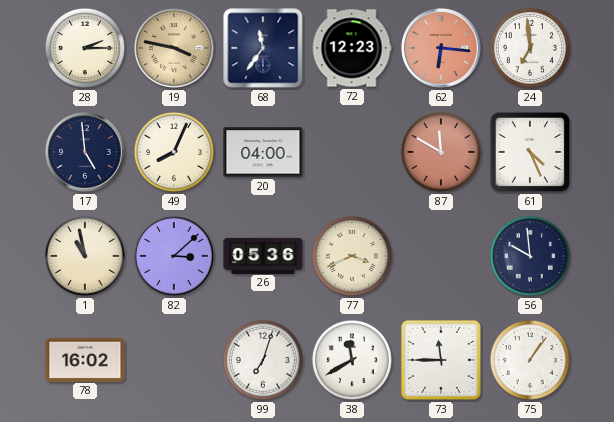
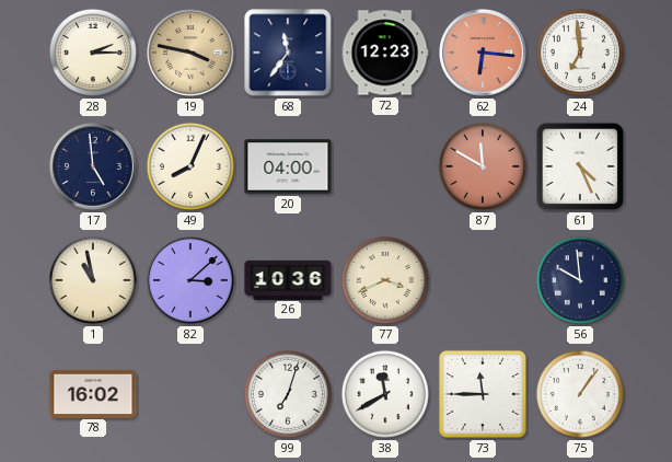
26: 05:36 -> 10:36 (288, 279)
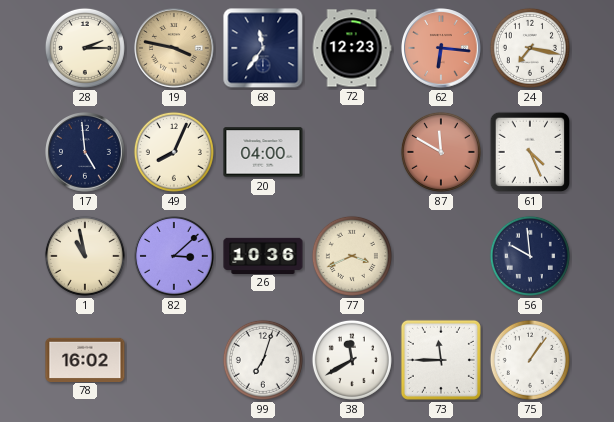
24: 6:59 -> 7:17 (530, 48)
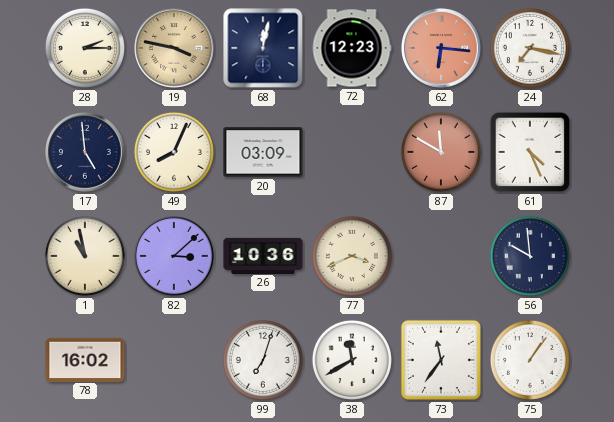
68: 11:36 -> 12:02 (263, 48)
20: 04:00 -> 03:09 (263, 152)
73: 11:45 -> 11:36 (441, 360)
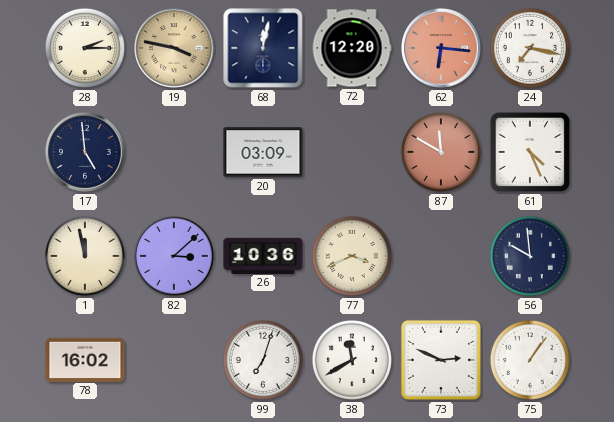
72: 12:23 -> 12:20 (352, 48)
49: 8:04 -> none (174, 152)
1: 10:58 -> 11:58 (85, 256)
73: 11:36 -> 2:49 (441, 360)
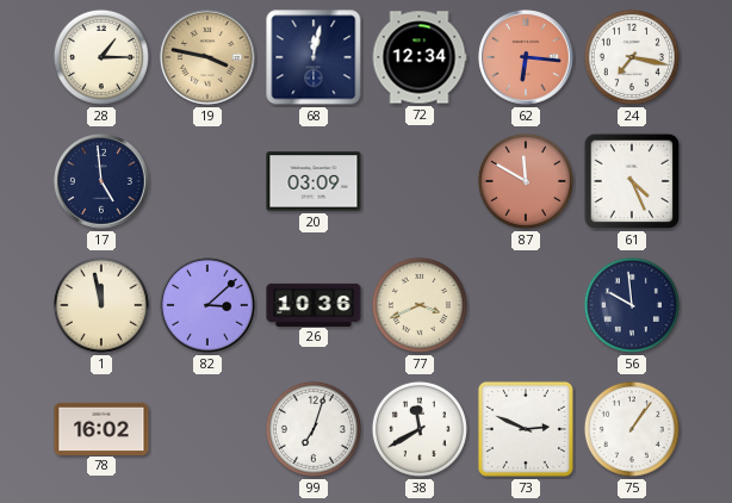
28: 2:15 -> 1:15 (101, 57)
72: 12:20 -> 12:34 (420, 57)
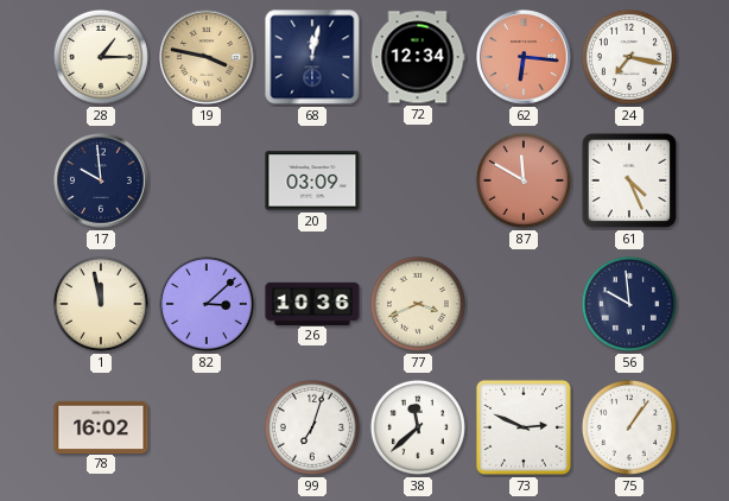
17: 4:59 -> 9:59 (101, 180)
38: 11:40 -> 11:38 (418, 427)
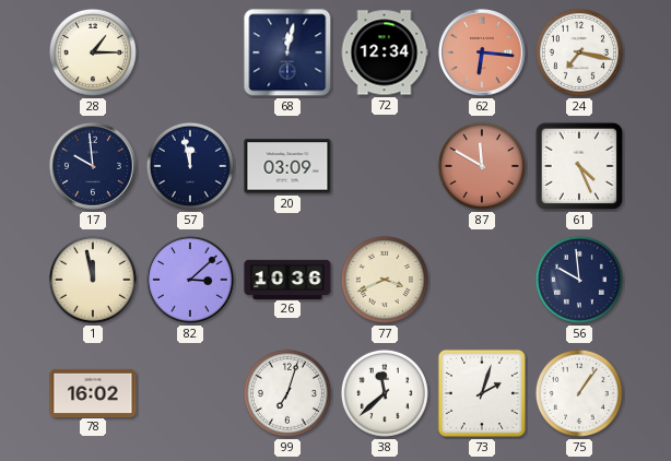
19: 3:47 -> none (207, 57)
57: none -> 11:58 (190, 166)
73: 2:49 -> 2:03 (482, 393)
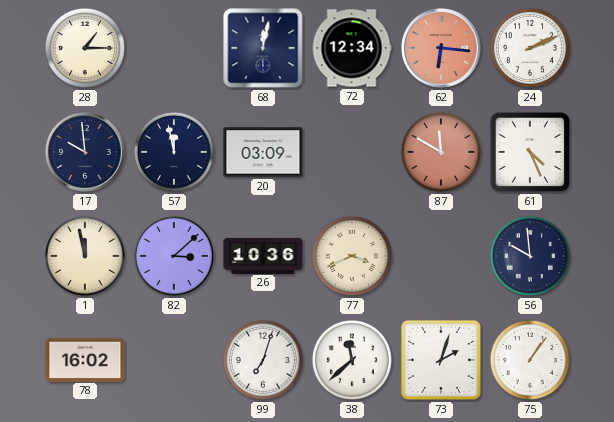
24: 7:17 -> 2:11 (530, 48)
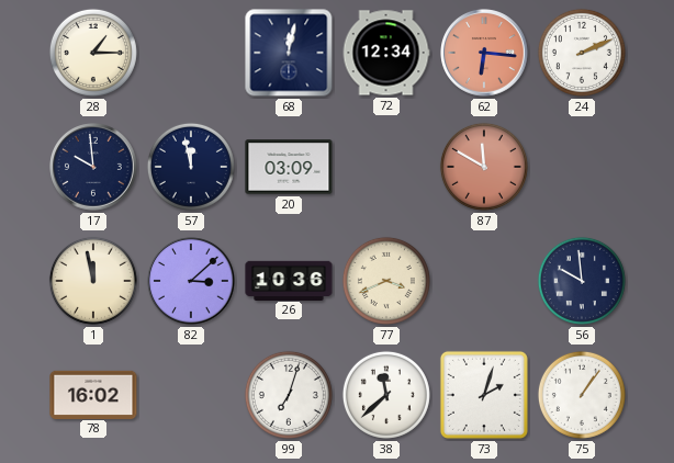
61: 4:26 -> none (530, 152)
